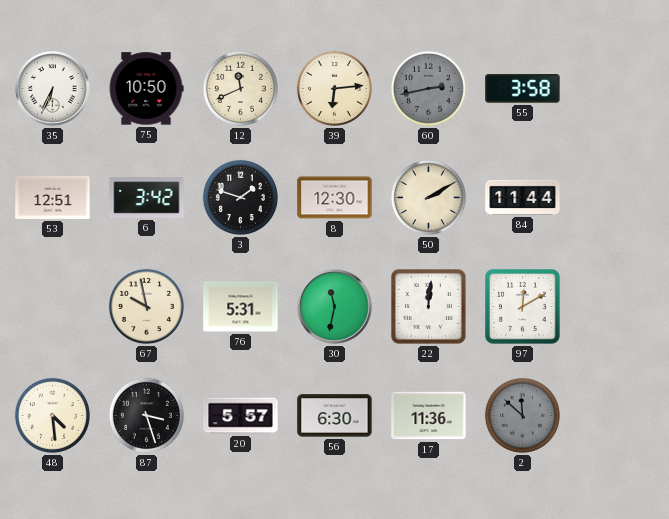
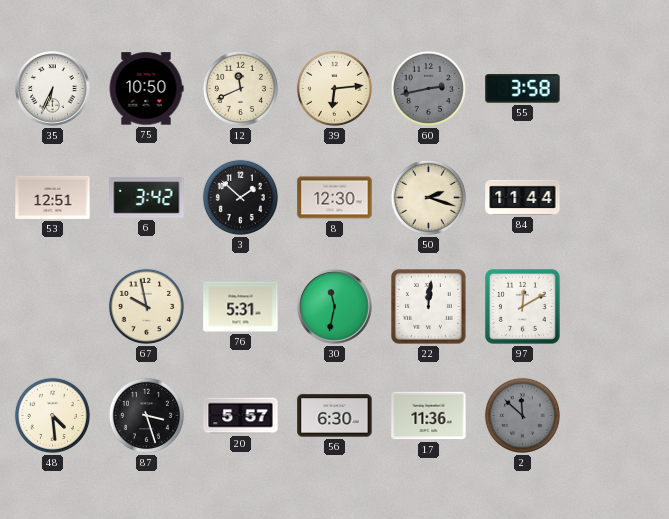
3: 1:48 -> 1:52 (240, 197)
50: 2:10 -> 2:18 (428, 197)
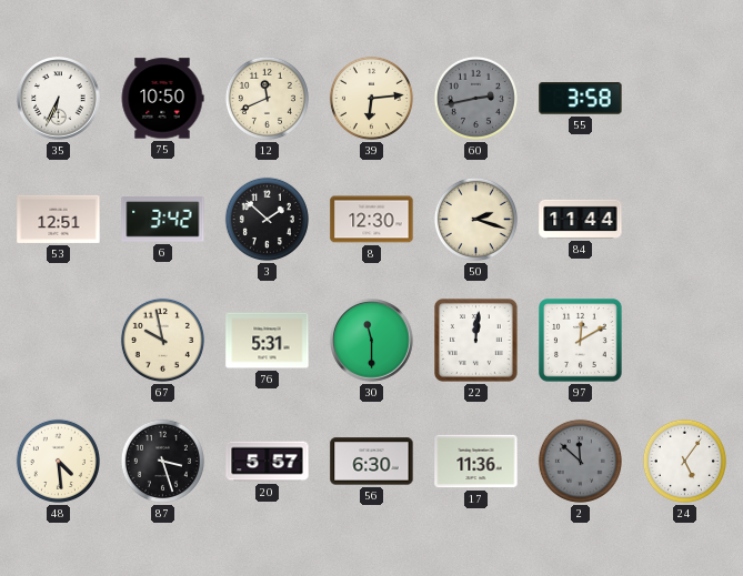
30: 11:32 -> 11:30 (372, 341)
24: none -> 5:06 (684, 461)
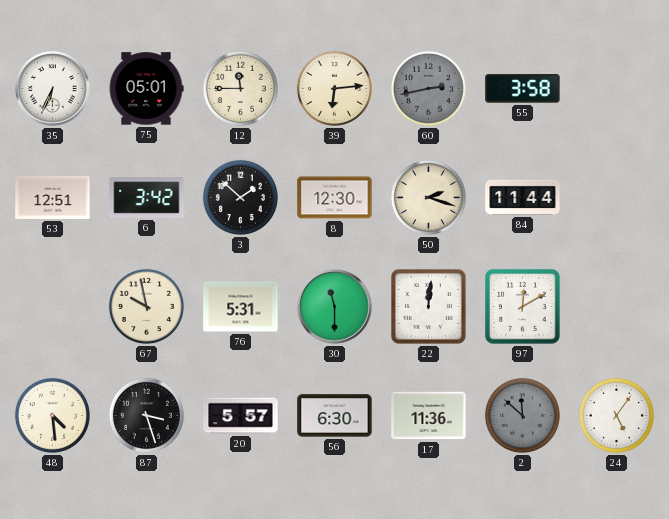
75: 10:50 -> 05:01 (146, 89)
12: 11:41 -> 11:45 (240, 88)
